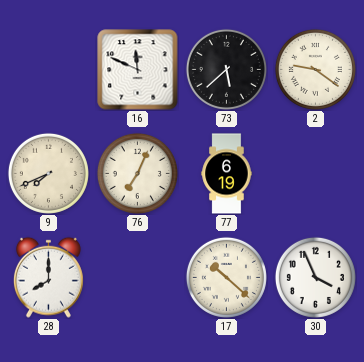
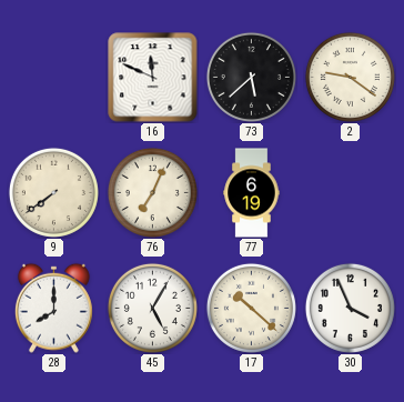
9: 7:41 -> 7:39 (53, 192)
45: none -> 5:05 (152, 308)
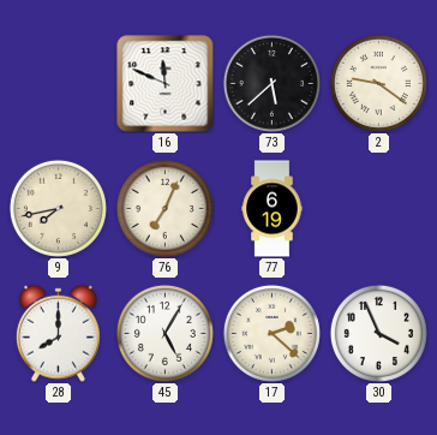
9: 7:39 -> 7:43 (58, 208)
17: 10:22 -> 2:22 (271, 333)
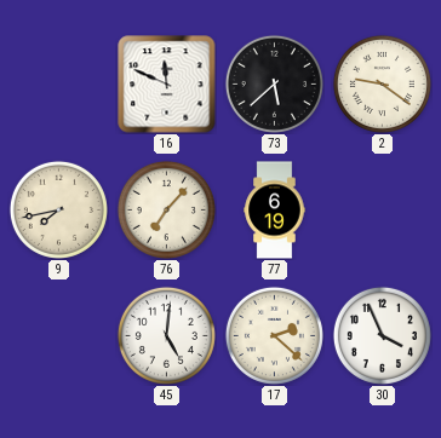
76: 7:04 -> 7:07 (166, 209)
28: 8:00 -> none (58, 333)
45: 5:05 -> 5:01 (166, 335)
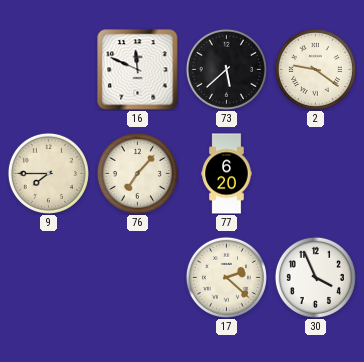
9: 7:43 -> 7:45 (48, 173)
77: 6:19 -> 6:20 (227, 174)
45: 5:01 -> none (166, 335)
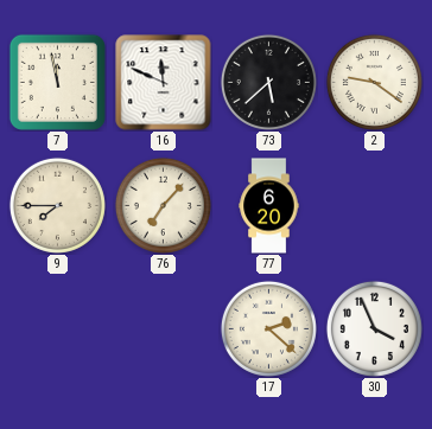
7: none -> 11:58 (57, 82)
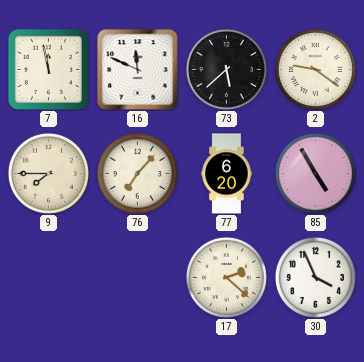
85: none -> 4:55 (315, 173)
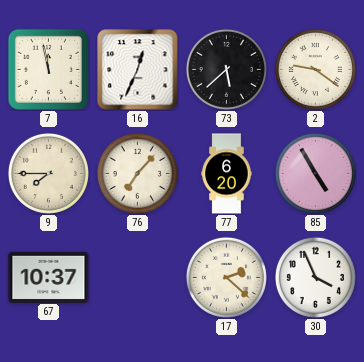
16: 11:49 -> 12:34 (138, 70)
67: none -> 10:37 (49, 277)
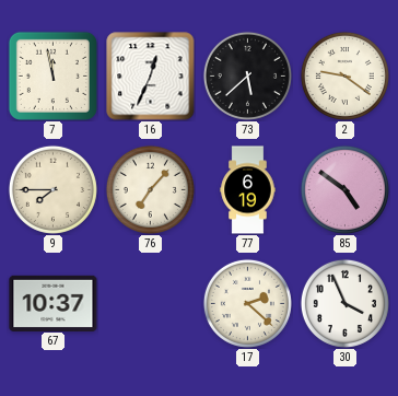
77: 6:20 -> 6:19 (248, 190)
85: 4:55 -> 4:51 (344, 189)
